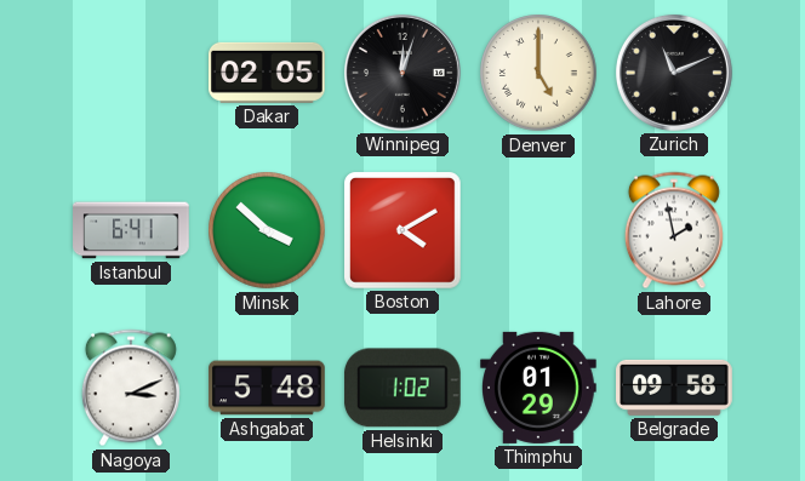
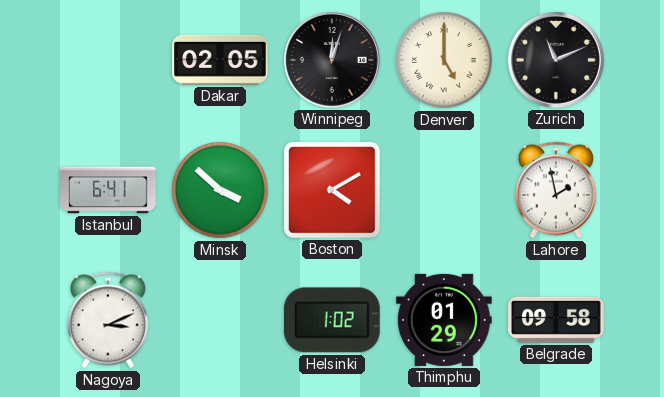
Ashgabat: 5:48 -> none (267, 388)
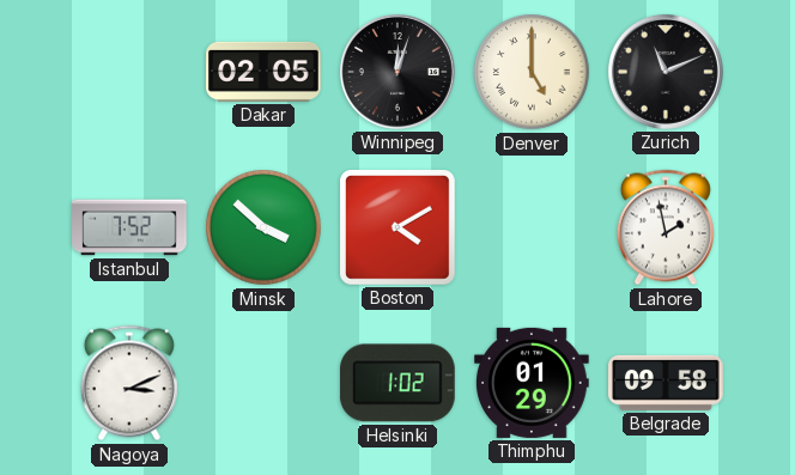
Istanbul: 6:41 -> 7:52 (129, 227)
